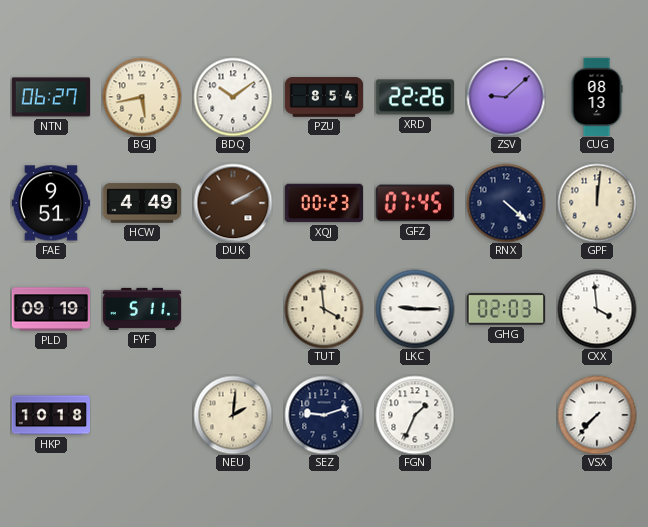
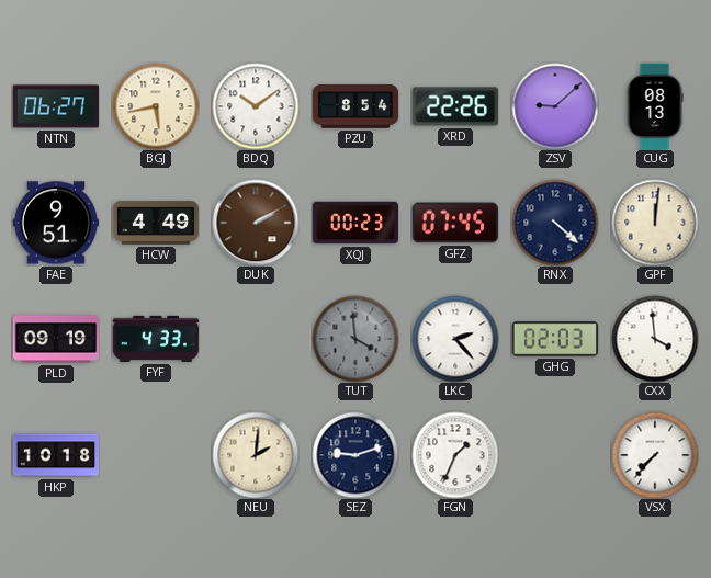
FYF: 5:11 -> 4:33 (156, 339)
TUT dial: cream -> grey (356, 339)
LKC: 9:15 -> 2:23 (455, 339)
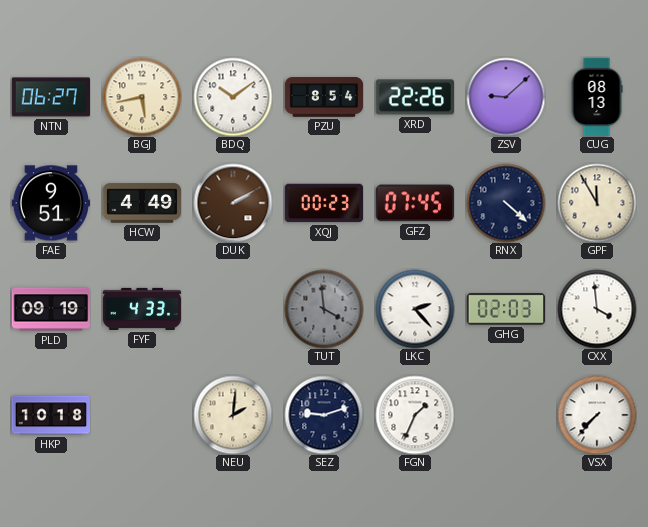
GPF: 12:01 -> 11:55 (597, 203)
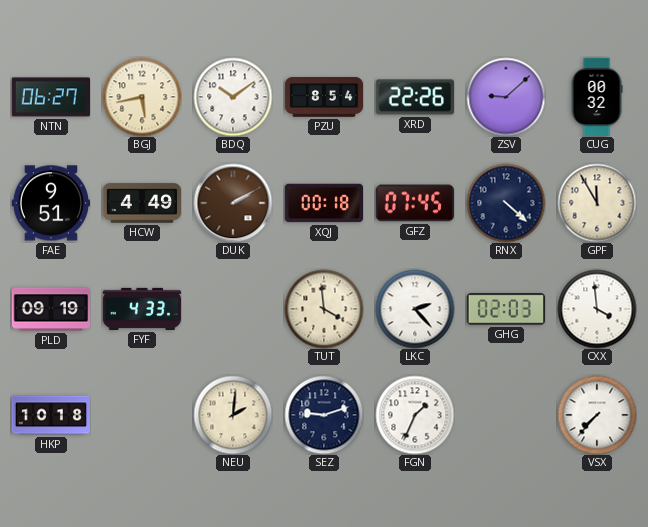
CUG: 08:13 -> 00:32 (597, 97)
XQJ: 00:23 -> 00:18 (323, 203)
TUT dial: grey -> cream (324, 309)
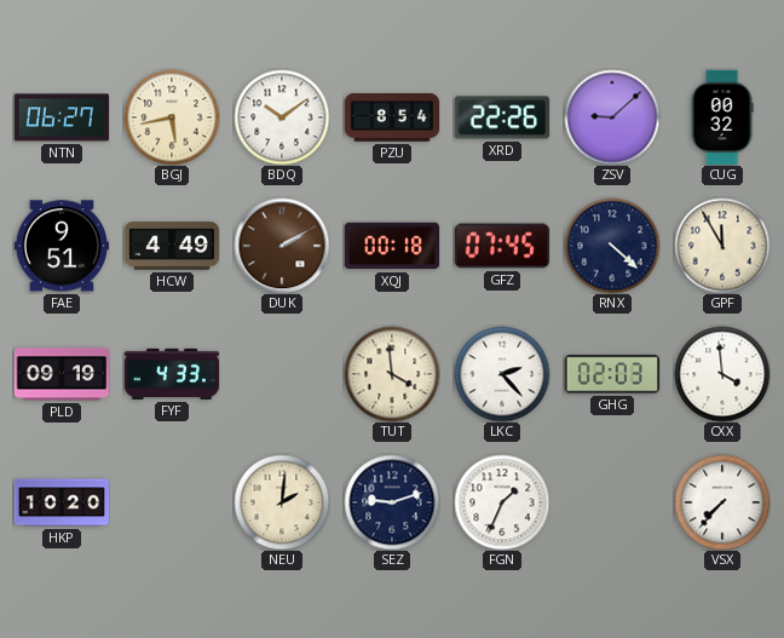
HKP: 10:18 -> 10:20 (60, 502)
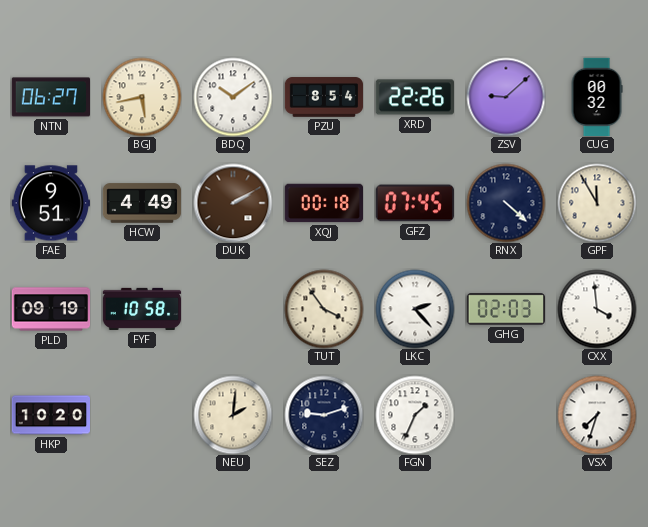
FYF: 4:33 -> 10:58 (142, 309)
TUT: 3:59 -> 3:54 (324, 309)
VSX: 7:37 -> 7:33 (597, 415)
